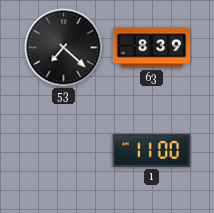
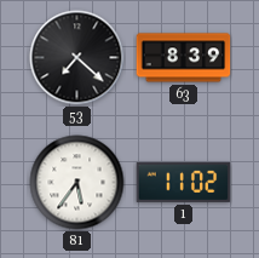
81: none -> 5:36 (77, 183)
1: 11:00 -> 11:02 (184, 182)
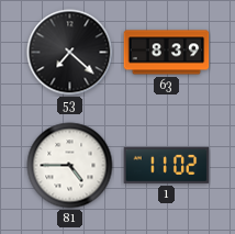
81: 5:36 -> 4:45 (70, 166)
